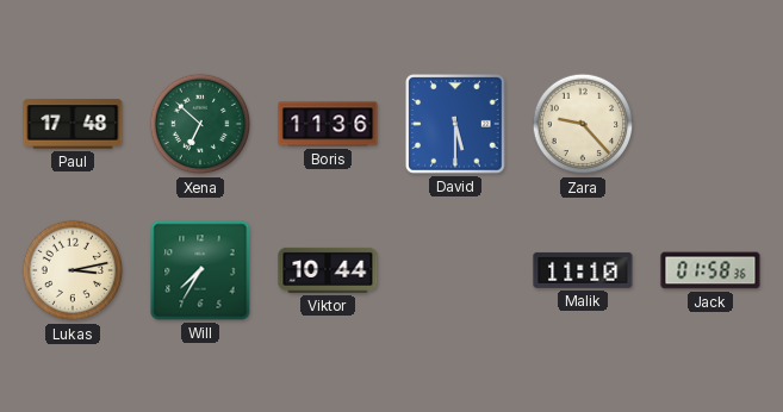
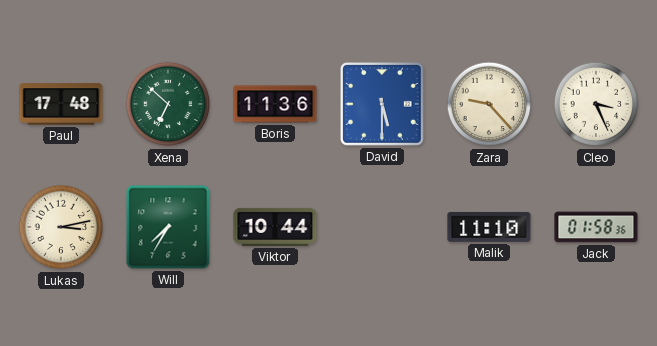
Cleo: none -> 3:26 (596, 104)
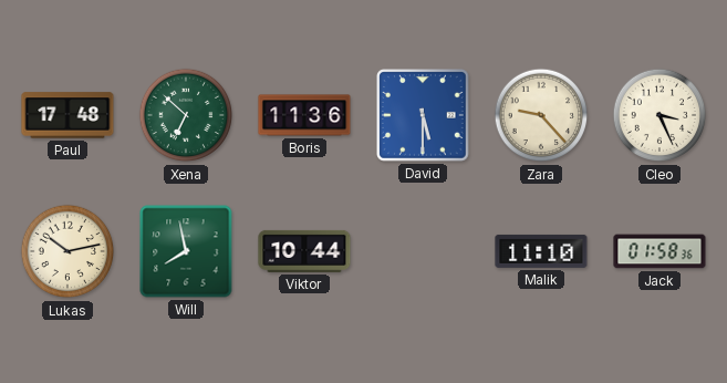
Lukas: 3:13 -> 10:13 (67, 251)
Will: 7:35 -> 7:58 (186, 251)
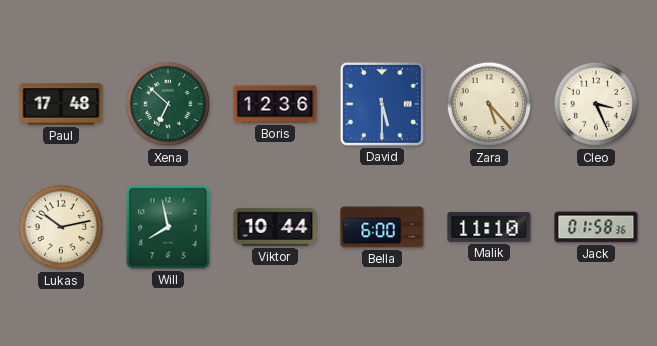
Boris: 11:36 -> 12:36 (275, 104)
Zara: 9:23 -> 5:23 (489, 104)
Bella: none -> 6:00 (382, 227)
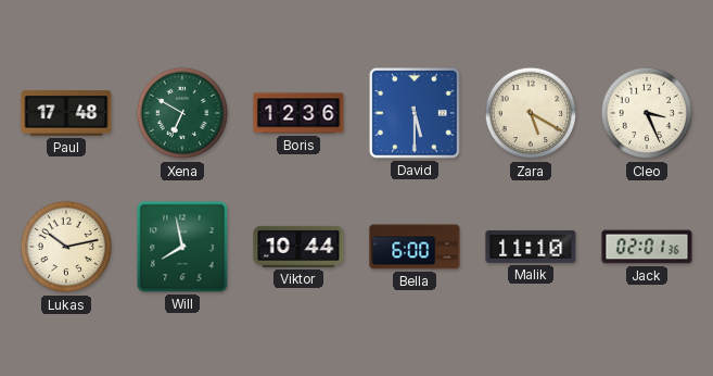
Xena: 6:52 -> 6:50 (182, 113)
Zara: 5:23 -> 5:20 (531, 113)
Jack: 01:58 -> 02:01 (647, 247)
